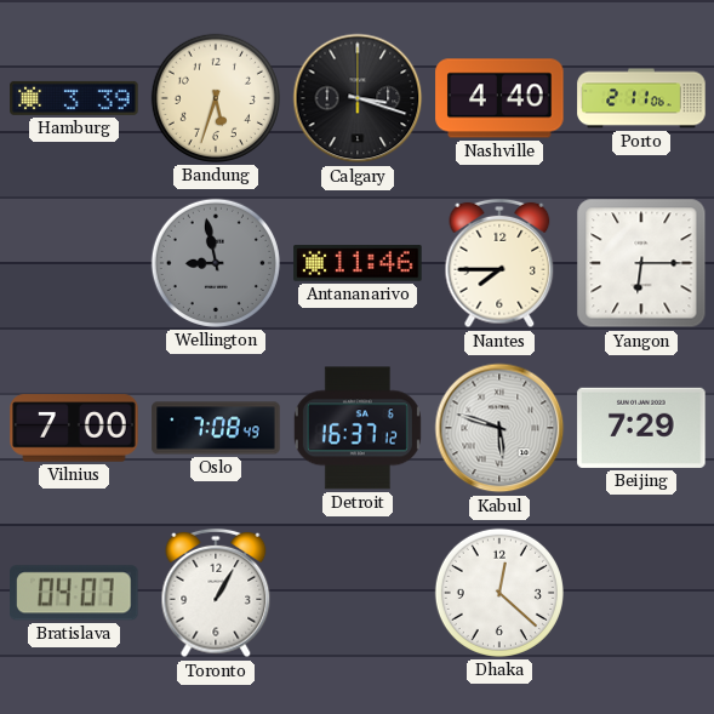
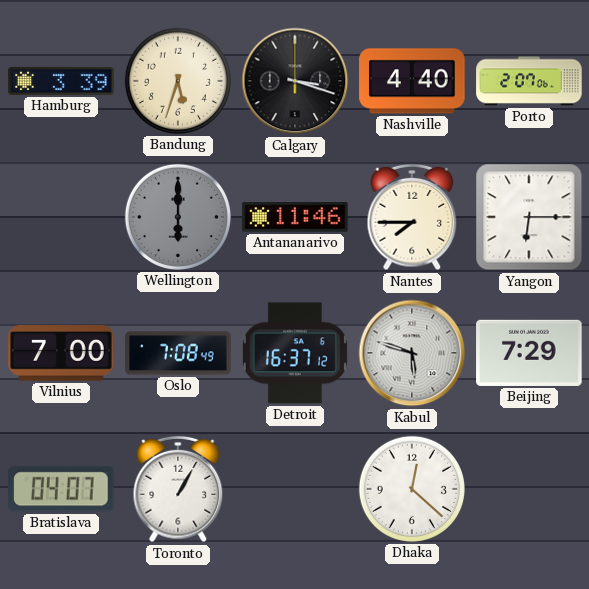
Porto: 2:11 -> 2:07 (529, 81)
Wellington: 8:58 -> 6:00 (178, 217)
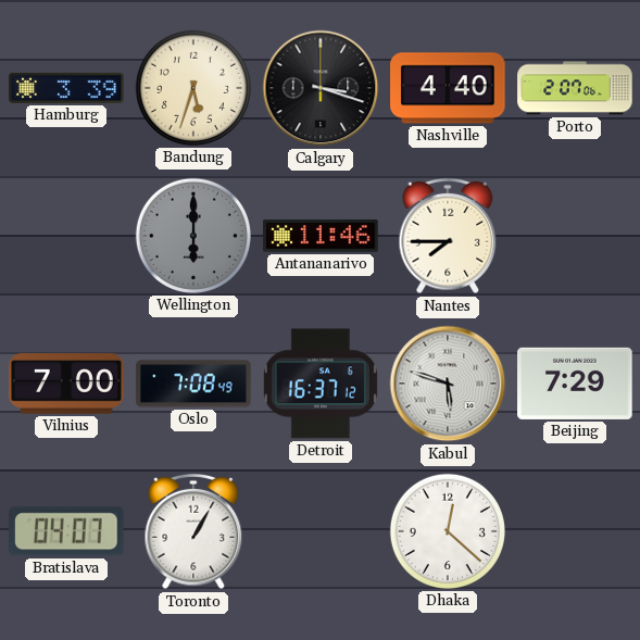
Yangon: 6:15 -> none (529, 217)
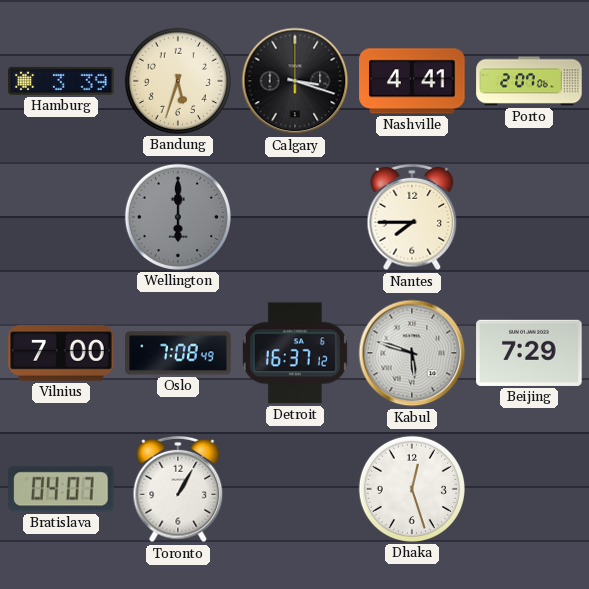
Nashville: 4:40 -> 4:41 (412, 81)
Antananarivo: 11:46 -> none (321, 236)
Dhaka: 12:22 -> 12:27 (412, 489)
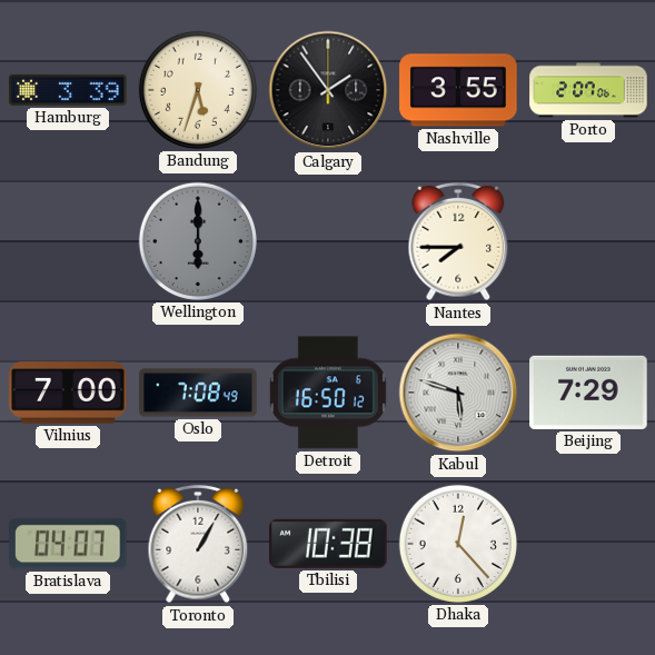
Calgary: 3:18 -> 1:54 (328, 90)
Nashville: 4:41 -> 3:55 (458, 90)
Detroit: 16:37 -> 16:50 (328, 393)
Tbilisi: none -> 10:38 (328, 544)
Dhaka: 12:27 -> 12:23 (458, 544)
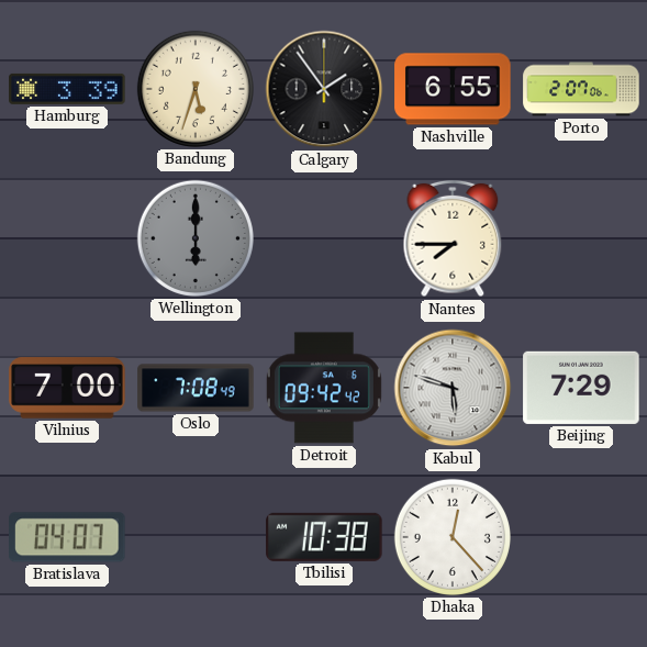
Nashville: 3:55 -> 6:55 (453, 89)
Detroit: 16:50 -> 09:42 (324, 388)
Toronto: 1:05 -> none (198, 544)
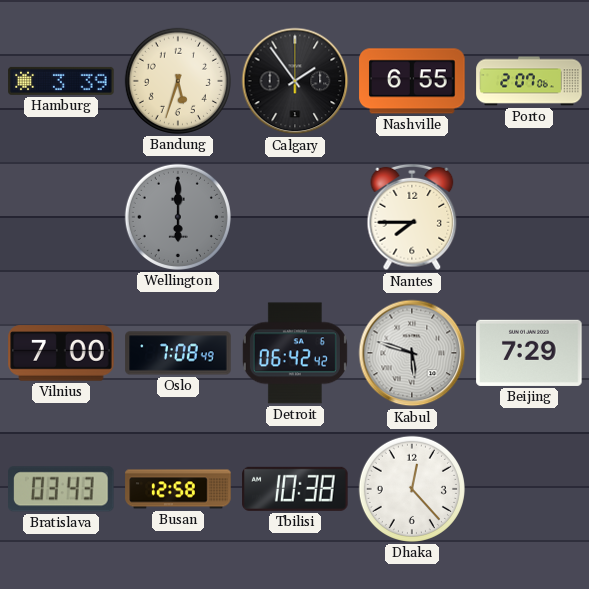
Detroit: 09:42 -> 06:42 (295, 353)
Bratislava: 04:07 -> 03:43 (62, 489)
Busan: none -> 12:58 (178, 489)
